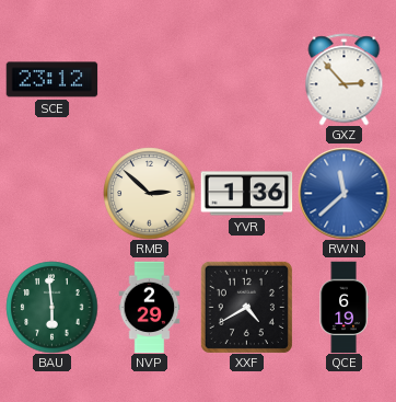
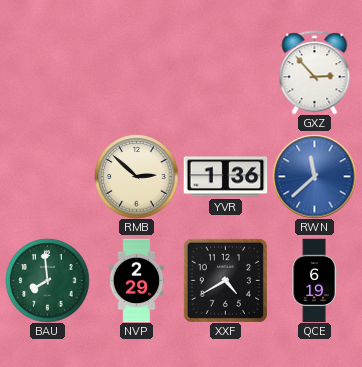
SCE: 23:12 -> none (51, 80)
BAU: 5:59 -> 7:59 (47, 280)
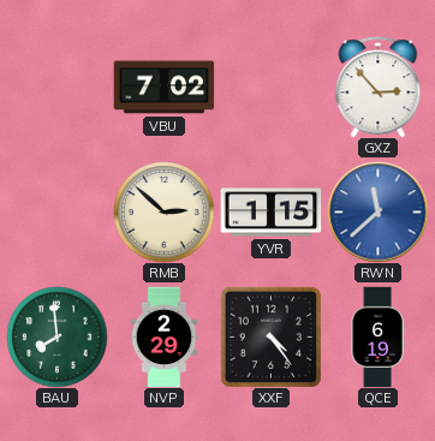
VBU: none -> 7:02 (163, 88)
YVR: 1:36 -> 1:15 (270, 213)
XXF: 4:40 -> 4:24 (270, 336)
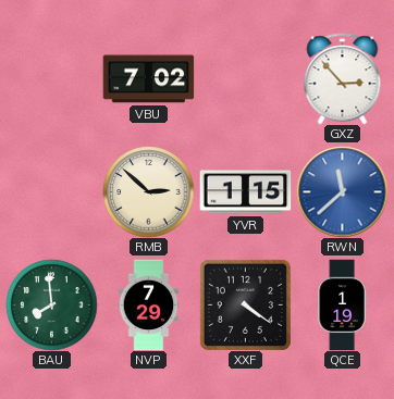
NVP: 2:29 -> 7:29 (149, 304)
XXF: 4:24 -> 4:21 (245, 304)
QCE: 6:19 -> 1:19 (342, 304)
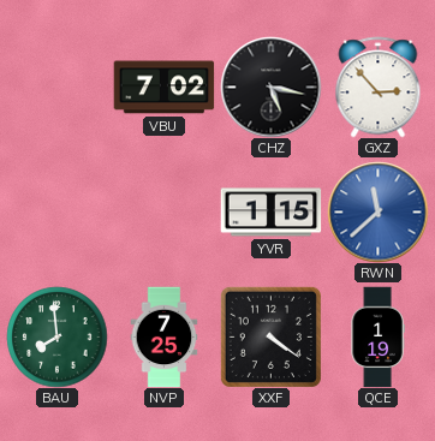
CHZ: none -> 5:17 (270, 87)
RMB: 2:52 -> none (148, 191)
NVP: 7:29 -> 7:25 (165, 336)
